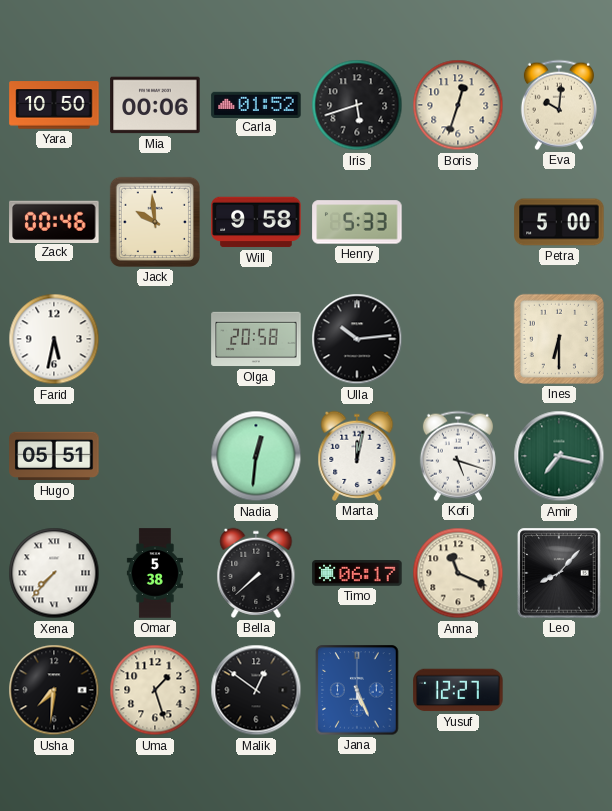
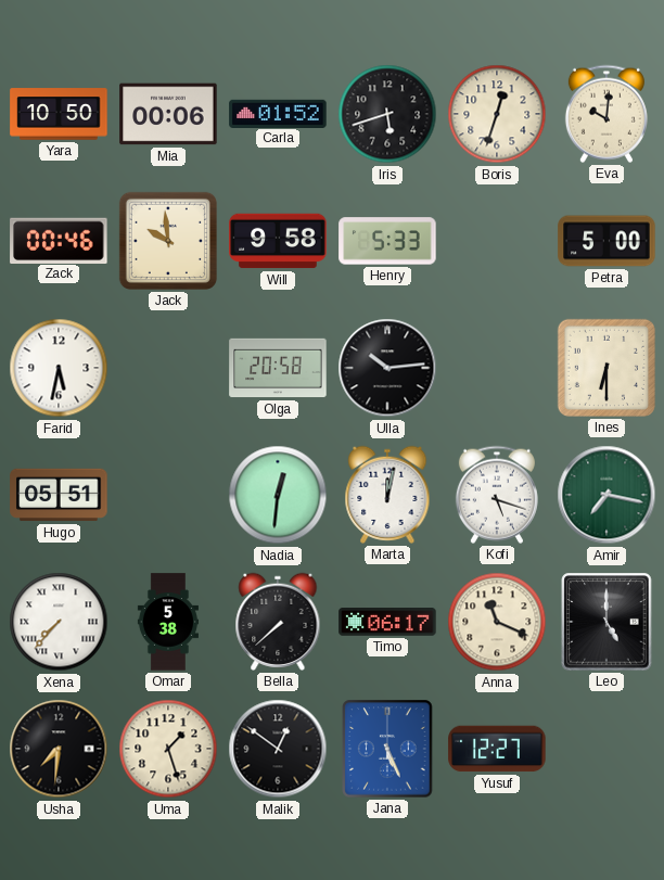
Leo: 8:07 -> 5:00 (606, 622)
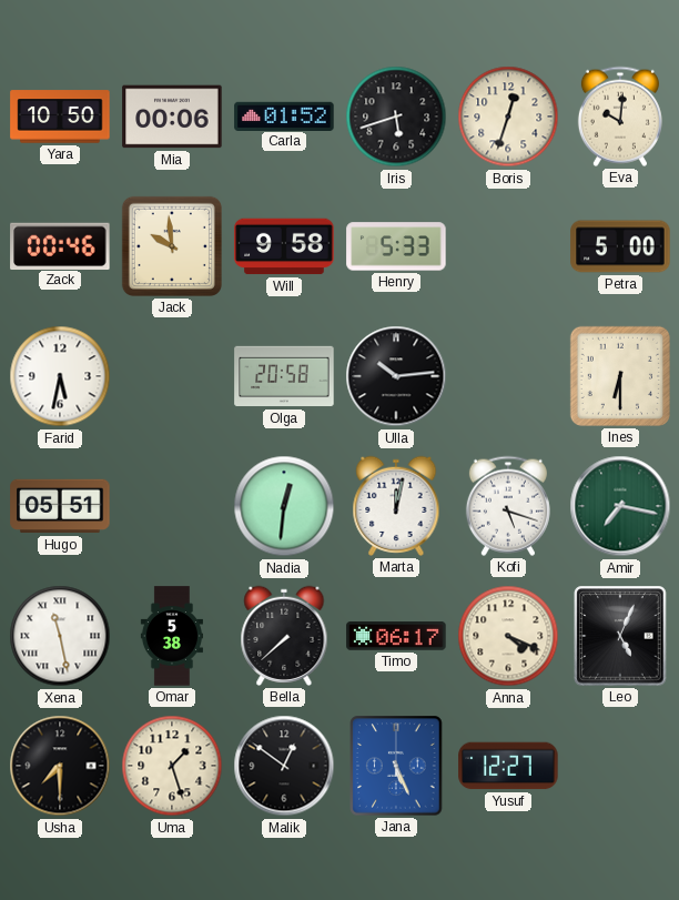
Xena: 7:37 -> 11:28 (60, 636)
Anna: 11:19 -> 4:19 (508, 636)
Leo: 5:00 -> 5:04 (620, 636)
Usha: 7:31 -> 7:30 (60, 766)
